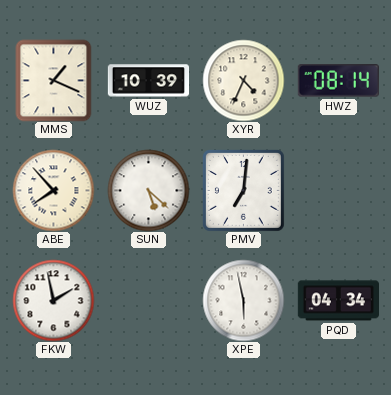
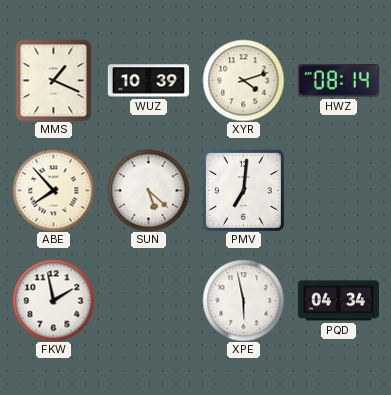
XYR: 4:34 -> 4:12 (243, 80)
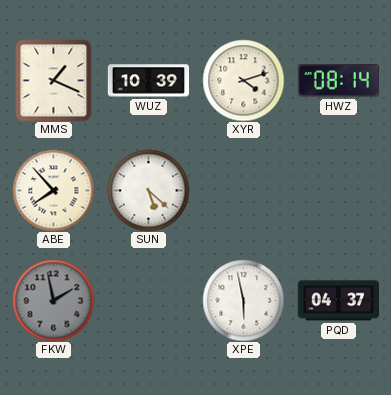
PMV: 7:01 -> none (243, 190)
FKW dial: white -> grey (53, 300)
PQD: 04:34 -> 04:37 (338, 301)
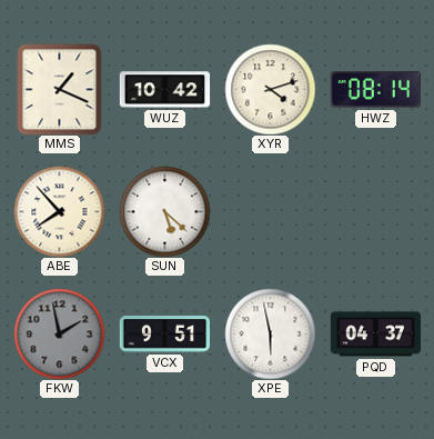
WUZ: 10:39 -> 10:42 (164, 90)
VCX: none -> 9:51 (164, 335)
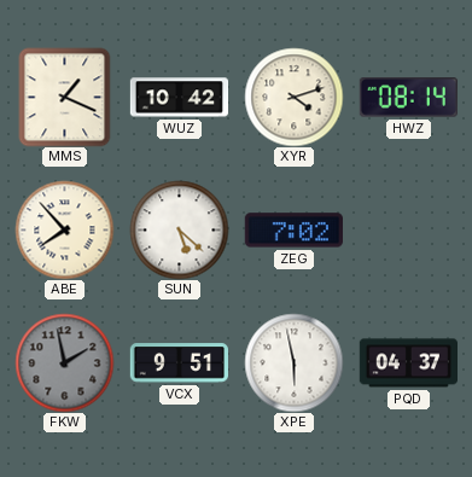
ZEG: none -> 7:02 (293, 231)
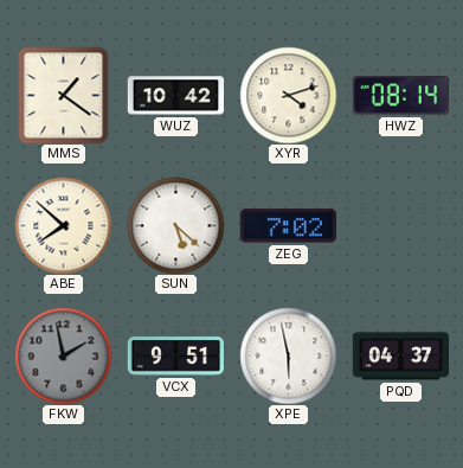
MMS: 1:19 -> 1:21 (64, 95)
ABE: 7:53 -> 7:52 (63, 225)
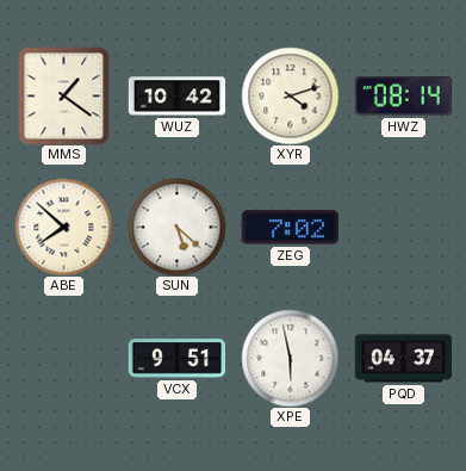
FKW: 1:58 -> none (63, 355)
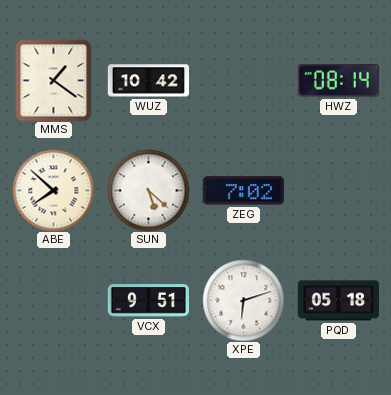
XYR: 4:12 -> none (290, 95)
XPE: 5:58 -> 6:12 (243, 300)
PQD: 04:37 -> 05:18 (338, 301)
